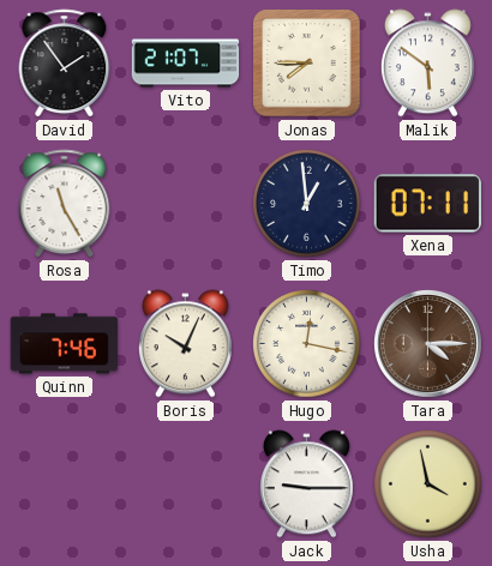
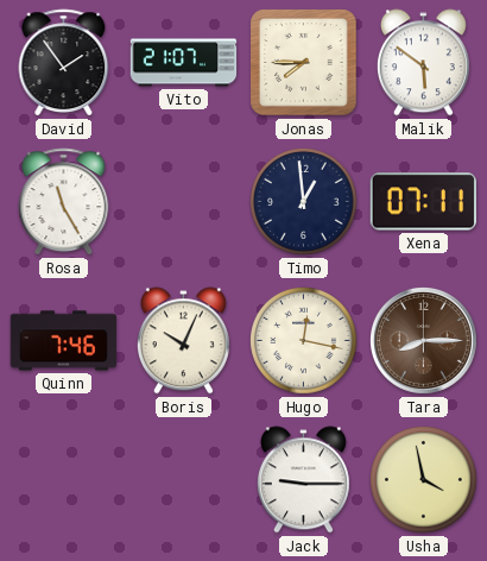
Tara: 4:15 -> 8:15 (424, 341)
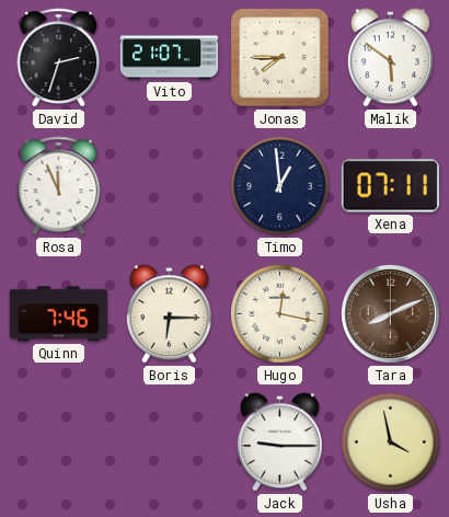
David: 1:54 -> 2:33 (59, 58)
Rosa: 11:25 -> 11:56 (59, 186)
Boris: 10:04 -> 6:15 (169, 314)
Tara: 8:15 -> 8:11 (391, 314)
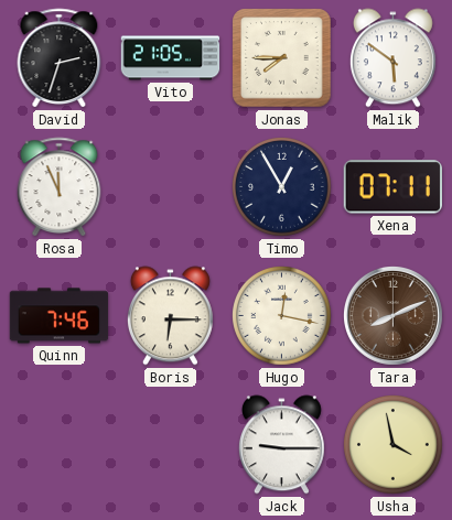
Vito: 21:07 -> 21:05 (171, 58)
Timo: 12:59 -> 12:55 (282, 187)
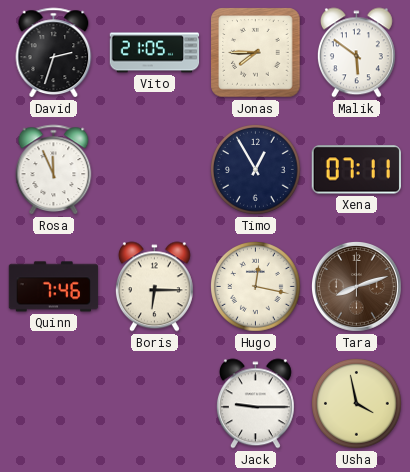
Tara: 8:11 -> 8:12 (357, 287)
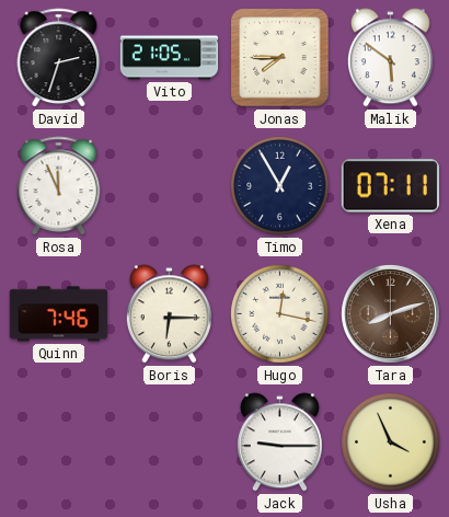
Usha: 3:58 -> 3:56 (391, 443)
